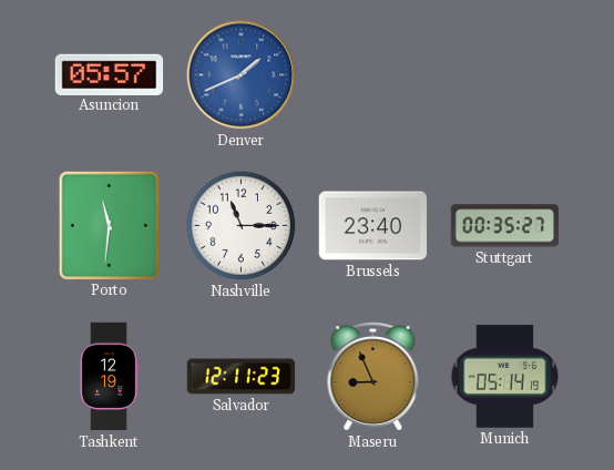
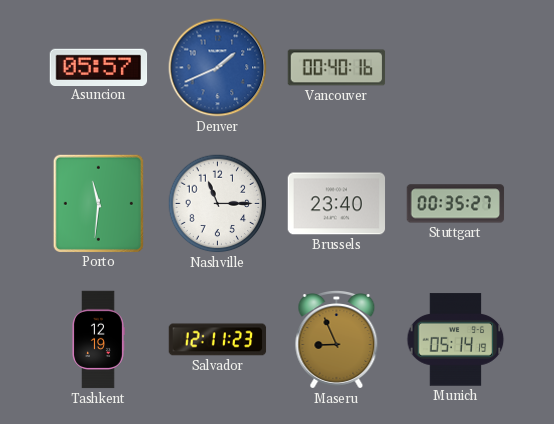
Vancouver: none -> 00:40 (337, 68)
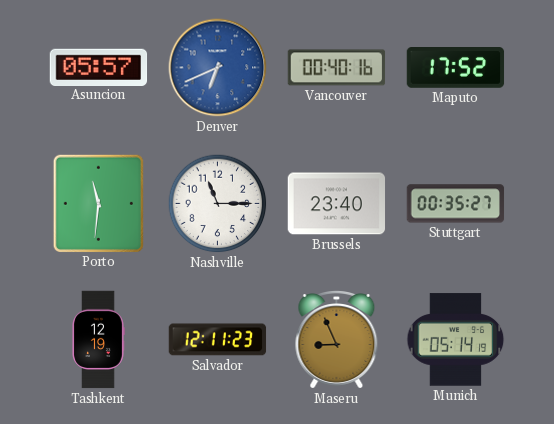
Denver: 1:41 -> 6:41 (218, 68)
Maputo: none -> 17:52 (456, 68)
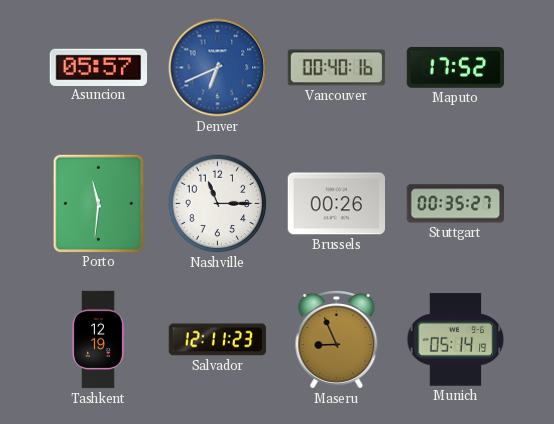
Brussels: 23:40 -> 00:26 (337, 204)
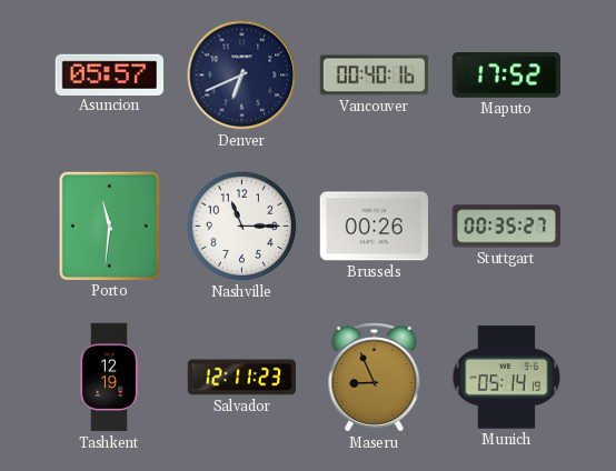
Denver dial: blue -> navy (242, 76)
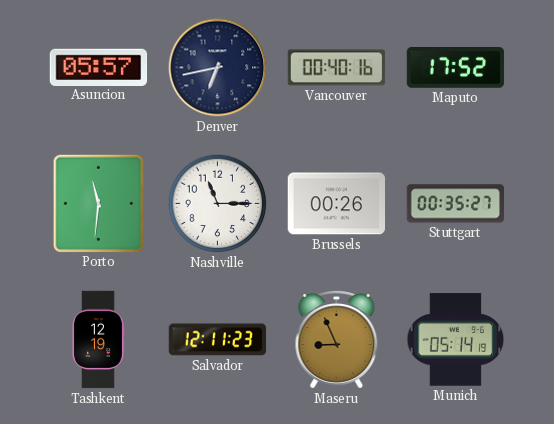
Denver: 6:41 -> 6:43 (218, 68)
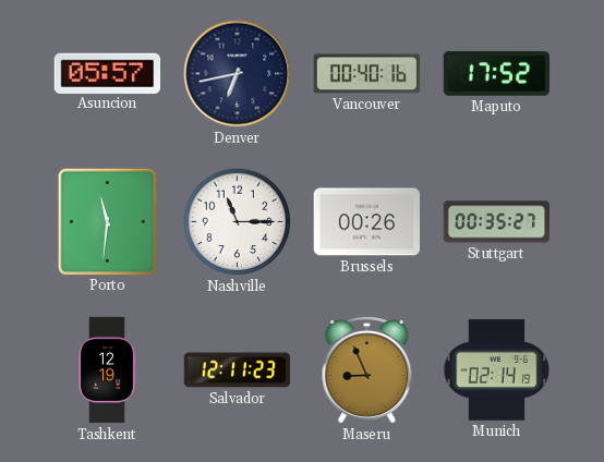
Munich: 05:14 -> 02:14 (497, 370)
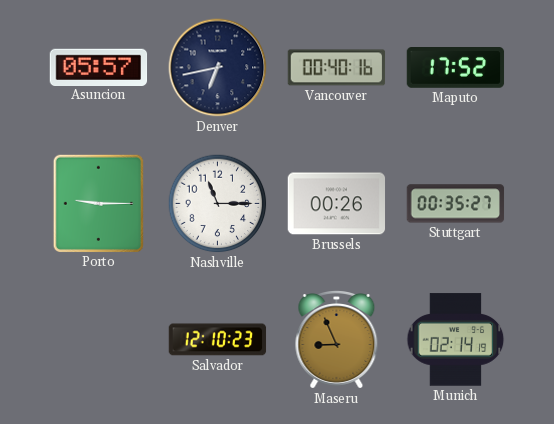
Porto: 11:31 -> 9:15 (98, 203)
Tashkent: 12:19 -> none (107, 370)
Salvador: 12:11 -> 12:10 (218, 340)
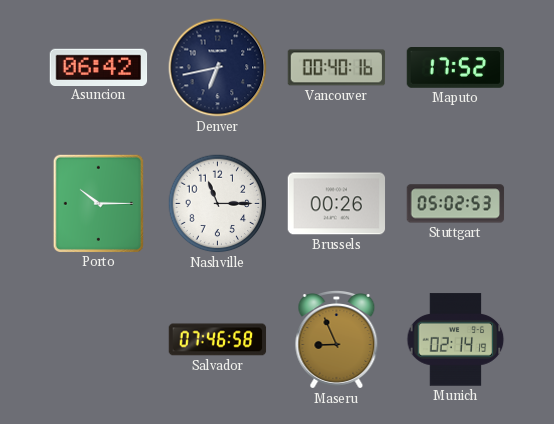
Asuncion: 05:57 -> 06:42 (99, 67)
Porto: 9:15 -> 10:15 (98, 203)
Stuttgart: 00:35 -> 05:02 (456, 204)
Salvador: 12:10 -> 07:46 (218, 340)
